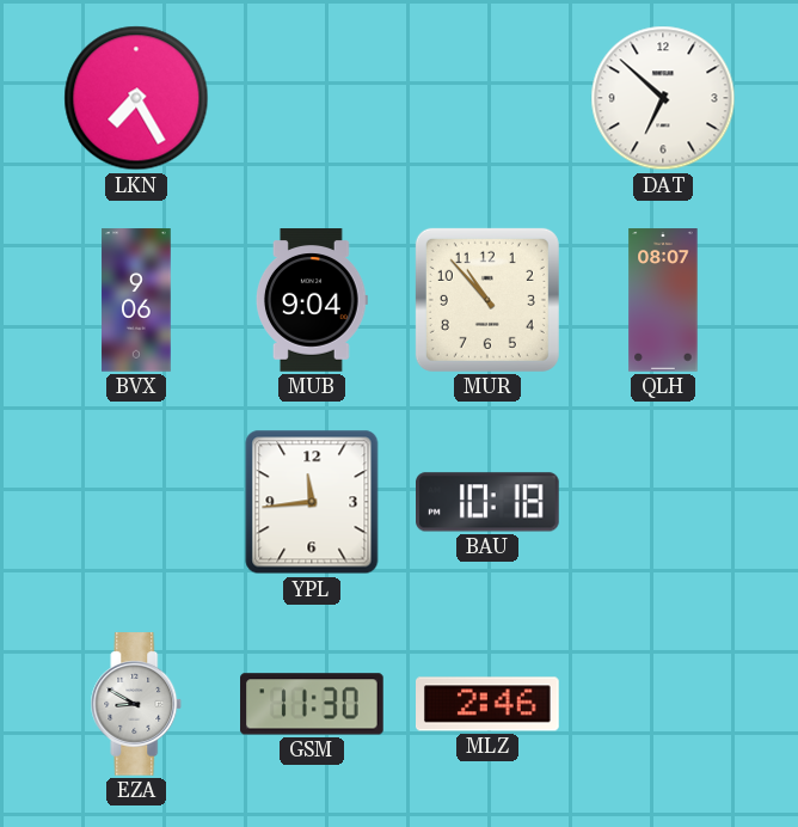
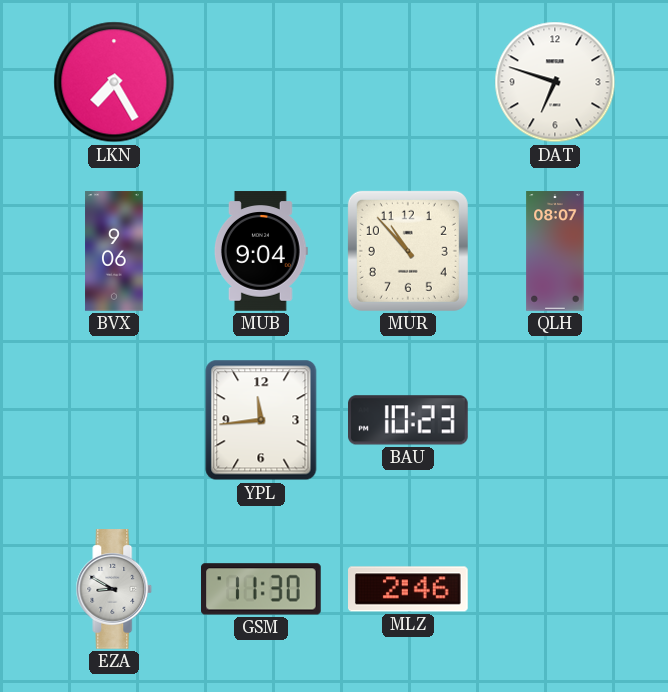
DAT: 6:52 -> 6:48 (555, 82)
BAU: 10:18 -> 10:23 (409, 420)
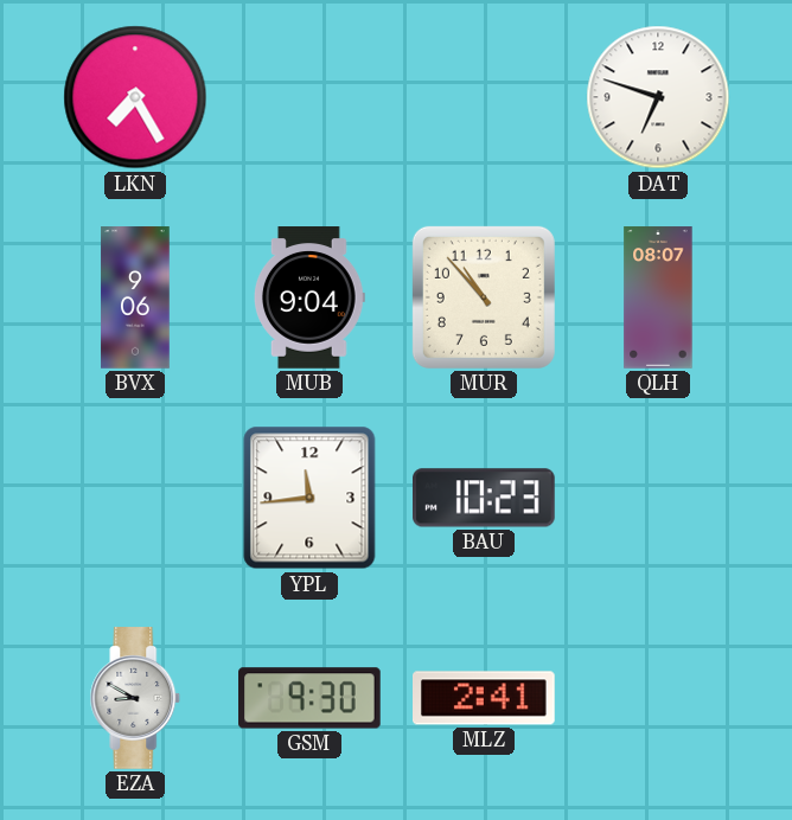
GSM: 11:30 -> 9:30 (311, 698)
MLZ: 2:46 -> 2:41 (485, 698)
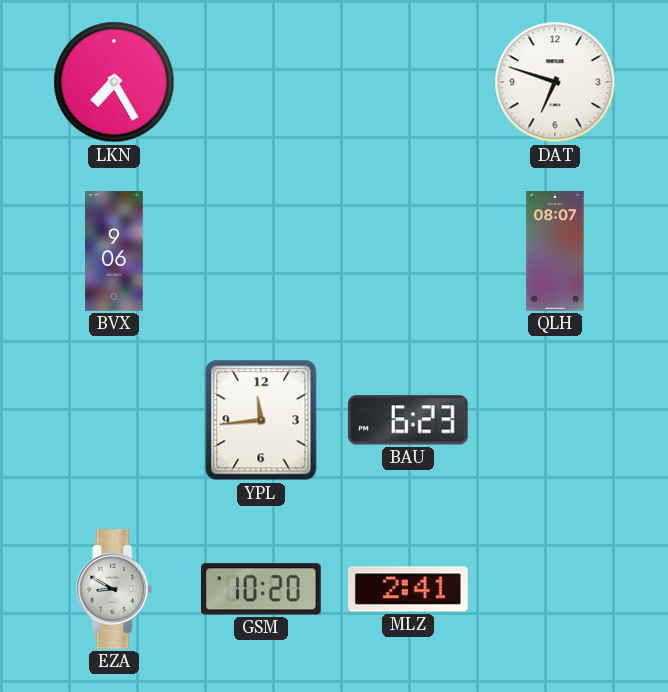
MUB: 9:04 -> none (311, 297)
MUR: 10:53 -> none (484, 297)
BAU: 10:23 -> 6:23 (409, 420)
GSM: 9:30 -> 10:20 (262, 589)
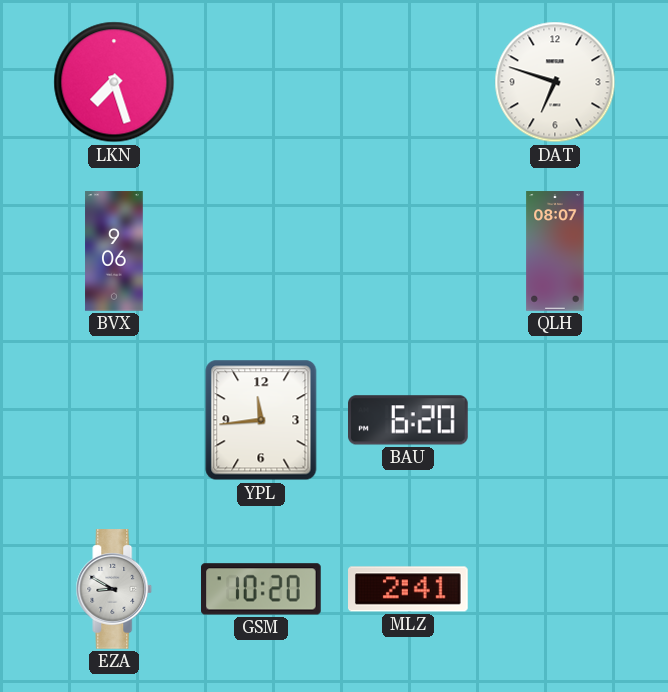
LKN: 7:25 -> 7:27 (114, 82)
BAU: 6:23 -> 6:20 (409, 420)
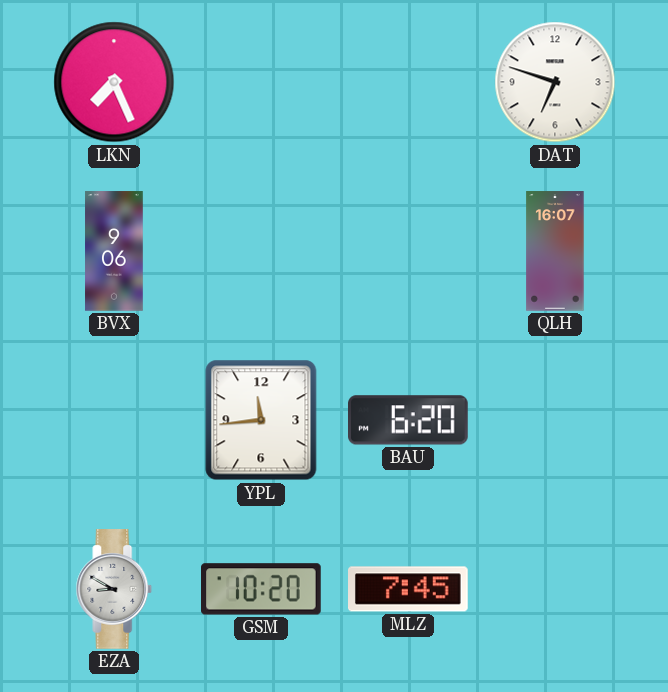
LKN: 7:27 -> 7:26 (114, 82)
QLH: 08:07 -> 16:07 (555, 251)
MLZ: 2:41 -> 7:45 (409, 589)
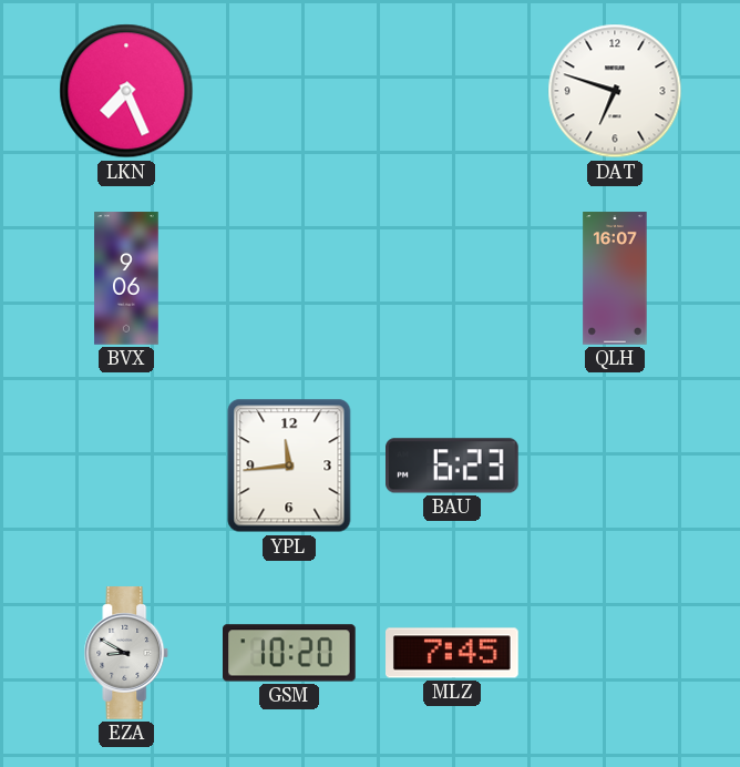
BAU: 6:20 -> 6:23 (453, 466)
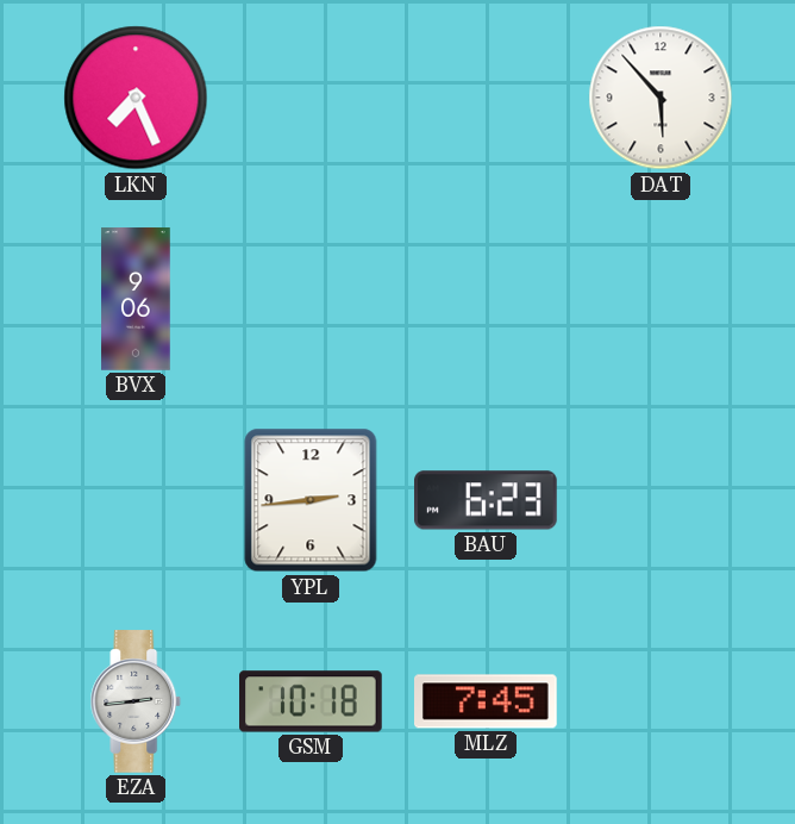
DAT: 6:48 -> 5:53 (661, 98)
QLH: 16:07 -> none (615, 278)
YPL: 11:44 -> 2:44 (311, 500)
EZA: 8:50 -> 2:44 (136, 701)
GSM: 10:20 -> 10:18 (312, 701)
